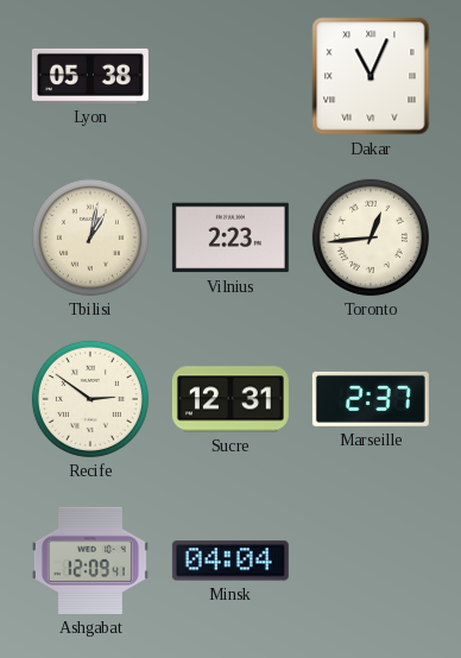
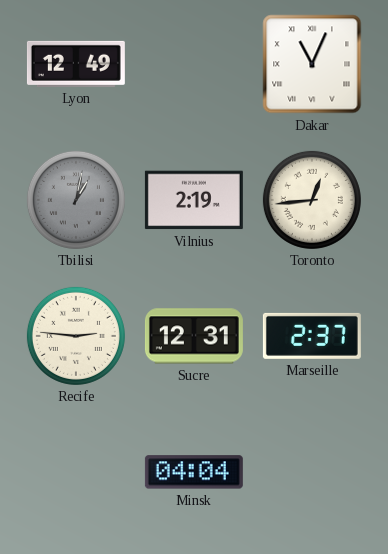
Lyon: 05:38 -> 12:49 (76, 64)
Tbilisi dial: cream -> grey (76, 200)
Vilnius: 2:23 -> 2:19 (194, 200)
Recife: 2:51 -> 2:46 (76, 336)
Ashgabat: 12:09 -> none (90, 561)
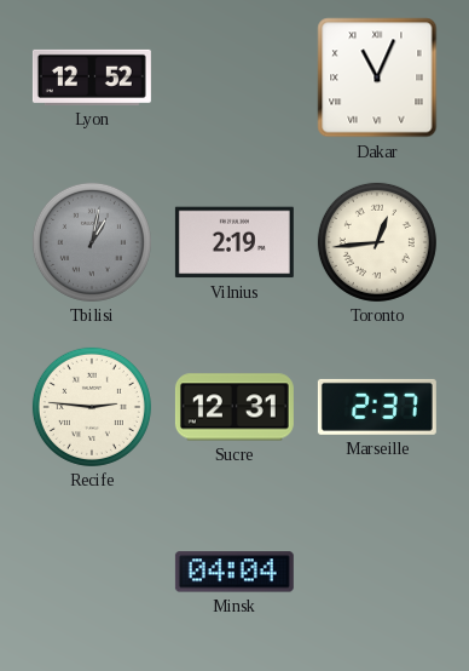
Lyon: 12:49 -> 12:52 (92, 78)
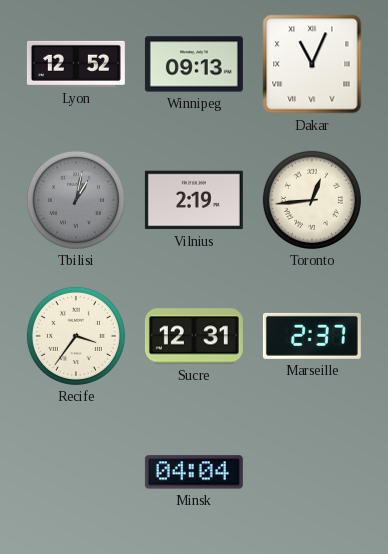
Winnipeg: none -> 09:13 (194, 64)
Recife: 2:46 -> 3:36 (76, 336)
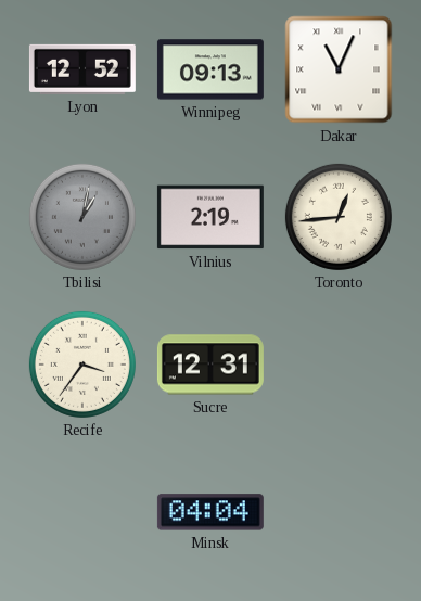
Marseille: 2:37 -> none (312, 336)
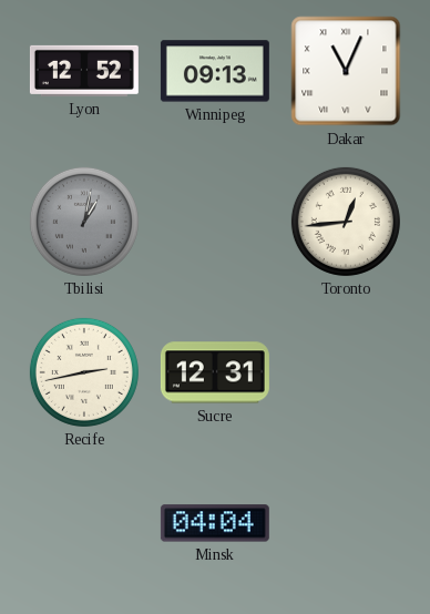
Vilnius: 2:19 -> none (210, 217)
Recife: 3:36 -> 2:43 (84, 372)
